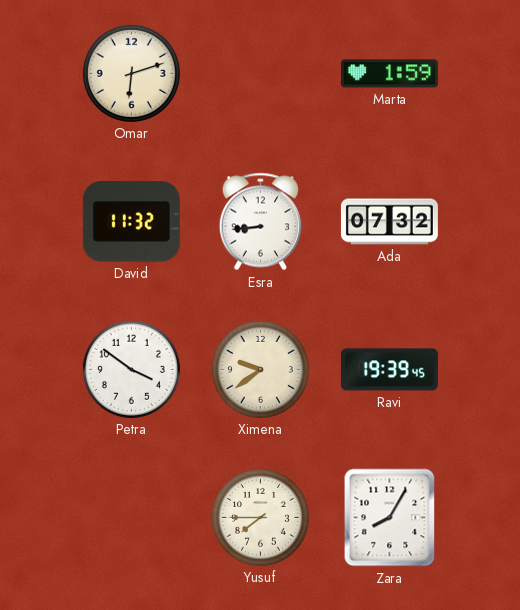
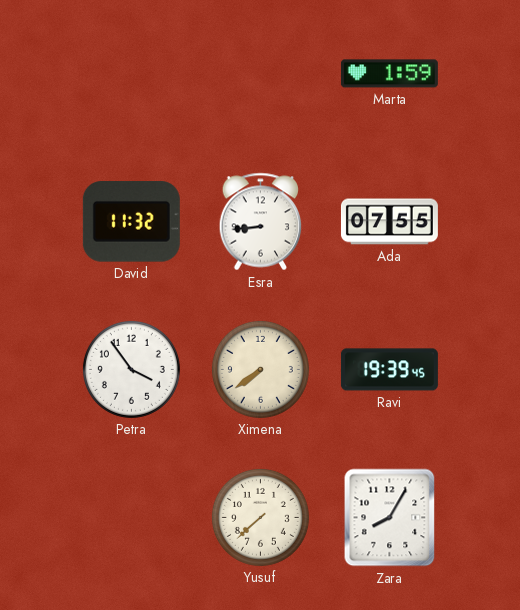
Omar: 6:12 -> none (131, 73)
Ada: 07:32 -> 07:55 (389, 222)
Petra: 3:51 -> 3:54 (131, 369)
Ximena: 9:39 -> 7:39 (260, 369)
Yusuf: 7:45 -> 7:38 (260, 517)
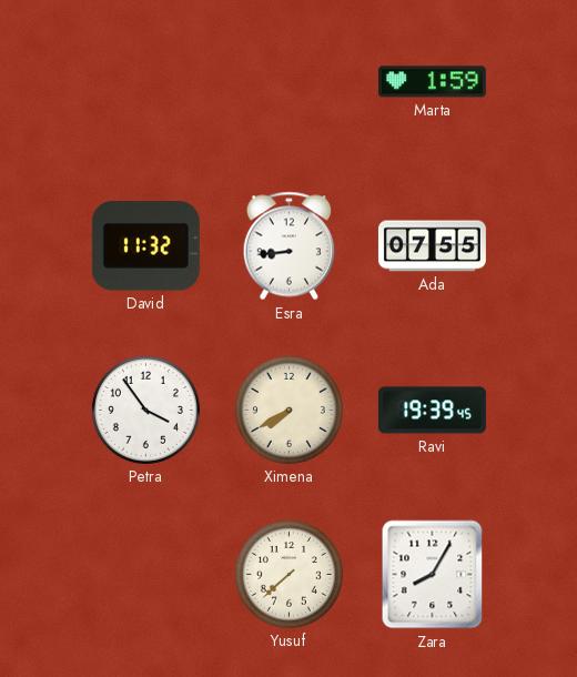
Ximena: 7:39 -> 7:40 (288, 410)
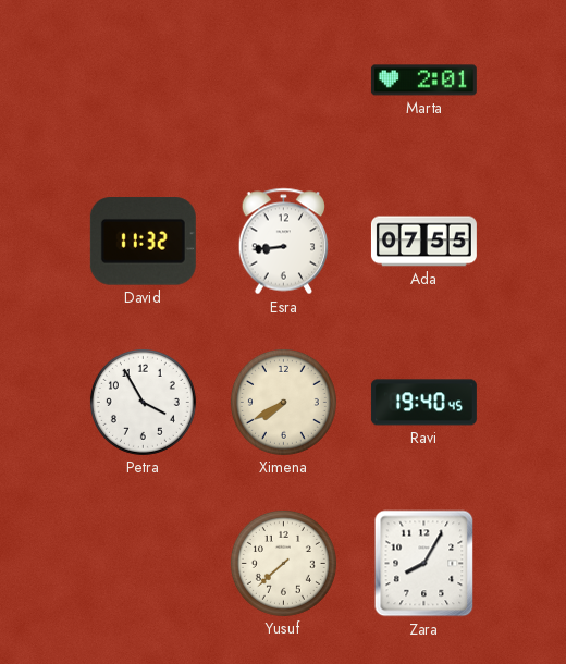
Marta: 1:59 -> 2:01 (423, 81)
Petra: 3:54 -> 3:55 (143, 402)
Ravi: 19:39 -> 19:40 (423, 403)
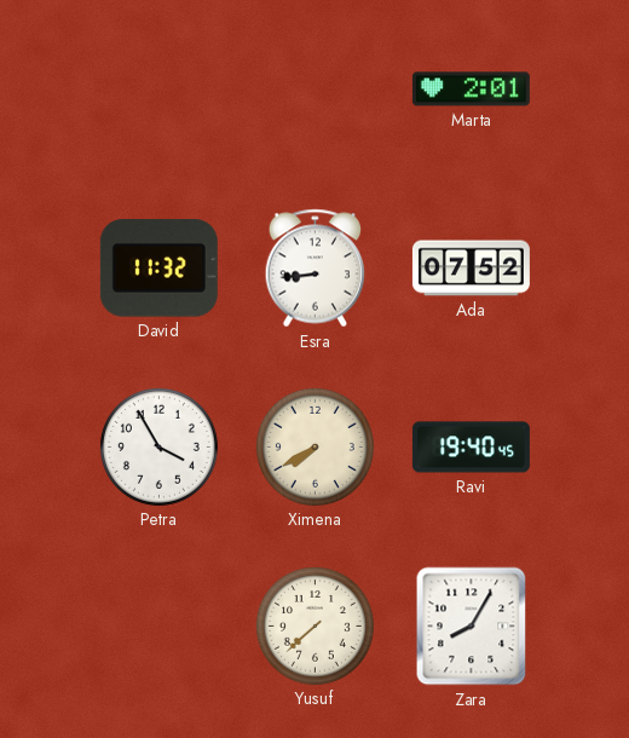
Ada: 07:55 -> 07:52 (471, 269)
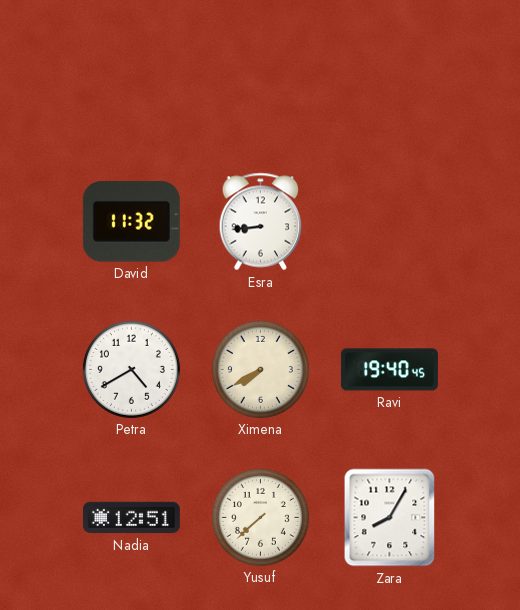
Marta: 2:01 -> none (471, 90)
Ada: 07:52 -> none (471, 269)
Petra: 3:55 -> 4:40 (131, 369)
Nadia: none -> 12:51 (131, 518)
